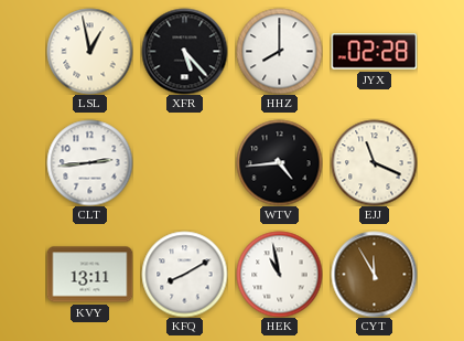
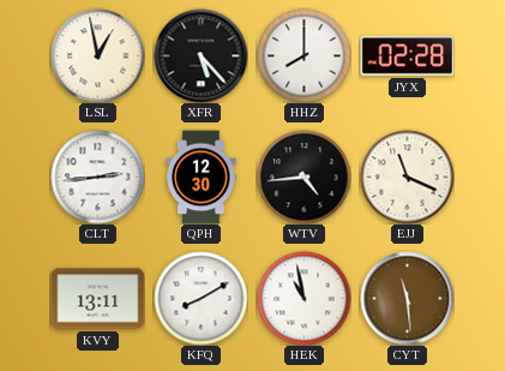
QPH: none -> 12:30 (202, 176)
CYT: 11:55 -> 11:29 (407, 298)
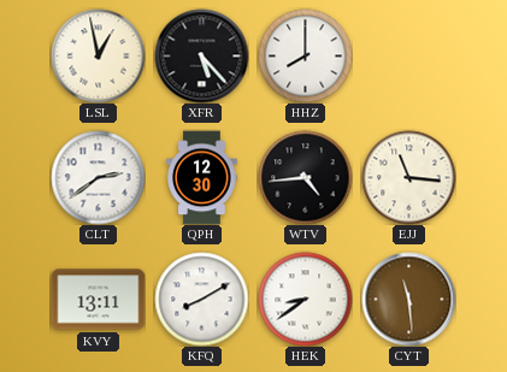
JYX: 02:28 -> none (407, 56)
CLT: 2:44 -> 2:39 (98, 177)
EJJ: 11:19 -> 11:16 (408, 177)
HEK: 10:58 -> 8:39 (305, 299)
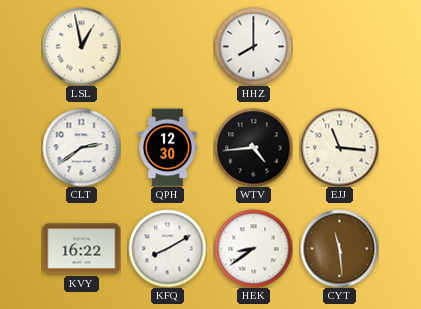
XFR: 5:23 -> none (201, 55)
KVY: 13:11 -> 16:22 (81, 249)
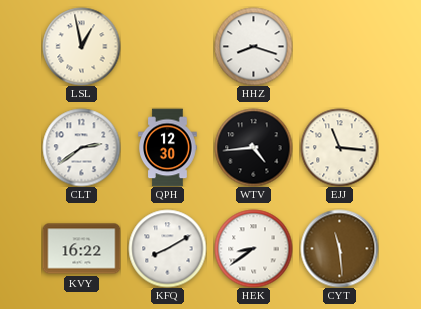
HHZ: 8:00 -> 8:18 (253, 46)
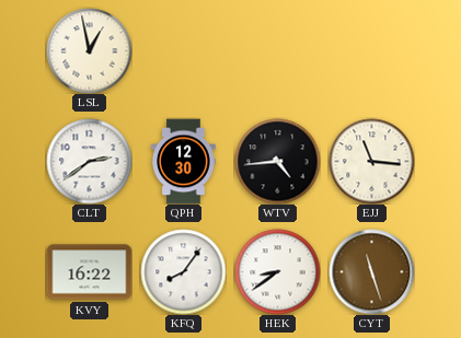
HHZ: 8:18 -> none (253, 46)
KFQ: 8:10 -> 8:06 (183, 271)
CYT: 11:29 -> 11:27 (371, 271)
